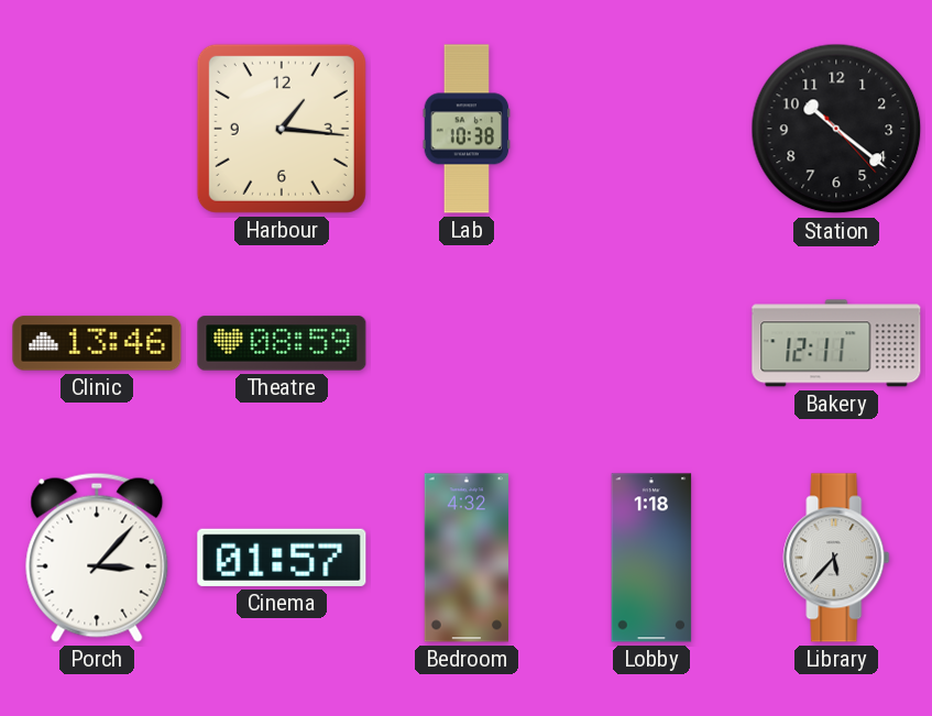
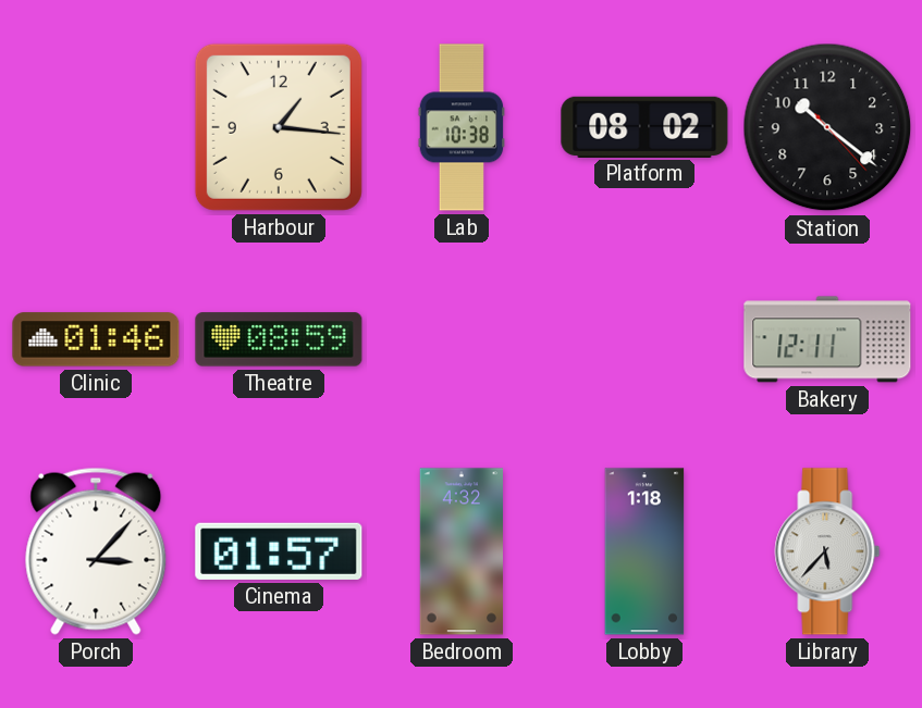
Platform: none -> 08:02 (644, 126)
Clinic: 13:46 -> 01:46 (96, 339)
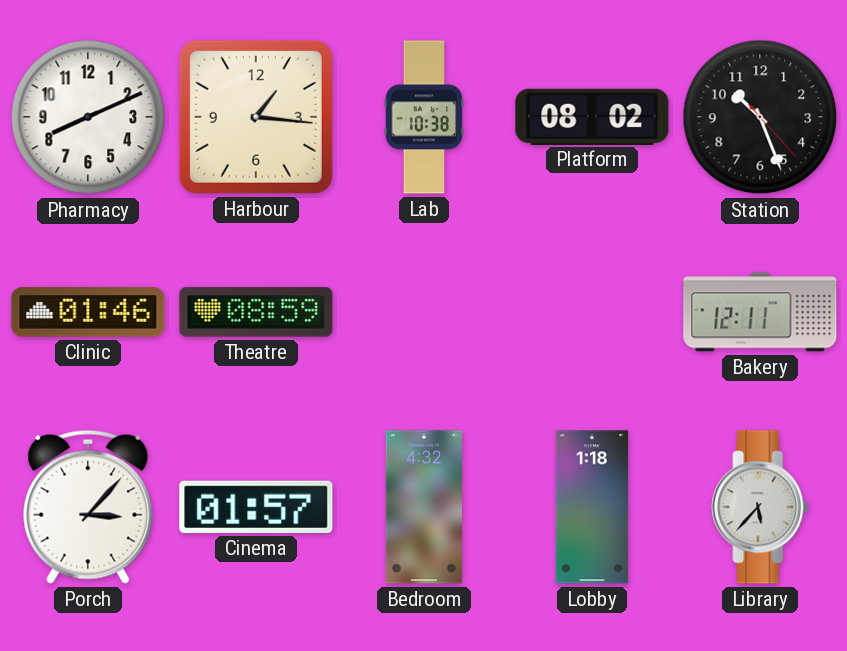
Pharmacy: none -> 8:11 (88, 117)
Station: 10:21 -> 10:26 (760, 117)
